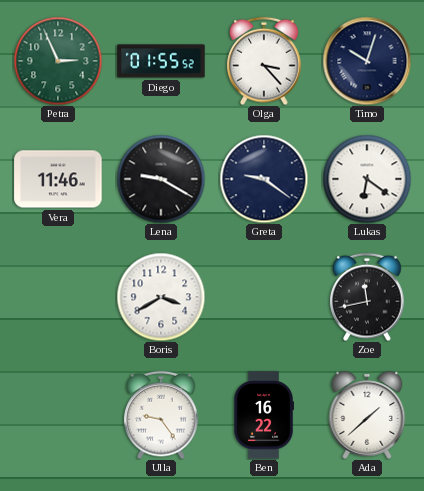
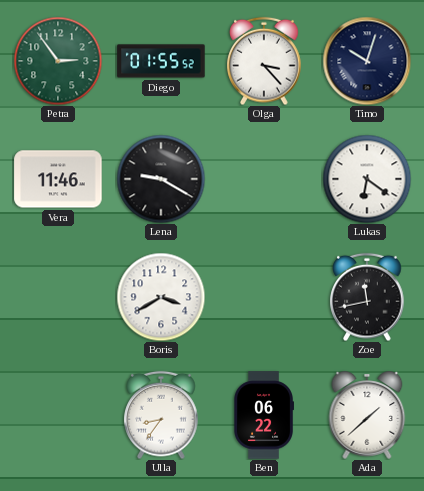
Petra: 2:56 -> 2:54 (58, 61)
Greta: 9:21 -> none (264, 179)
Ulla: 9:24 -> 8:36 (161, 415)
Ben: 16:22 -> 06:22 (264, 415)
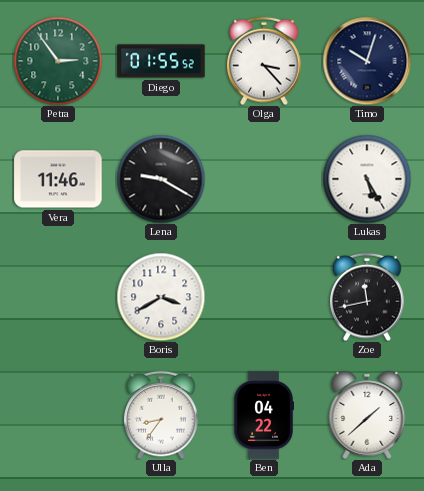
Lukas: 6:21 -> 5:25 (367, 179)
Ben: 06:22 -> 04:22 (264, 415)
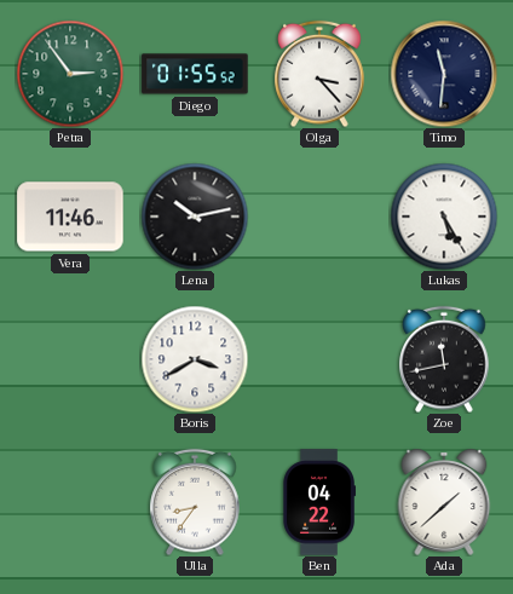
Timo: 10:03 -> 11:31 (444, 74)
Lena: 9:20 -> 10:13 (195, 217)
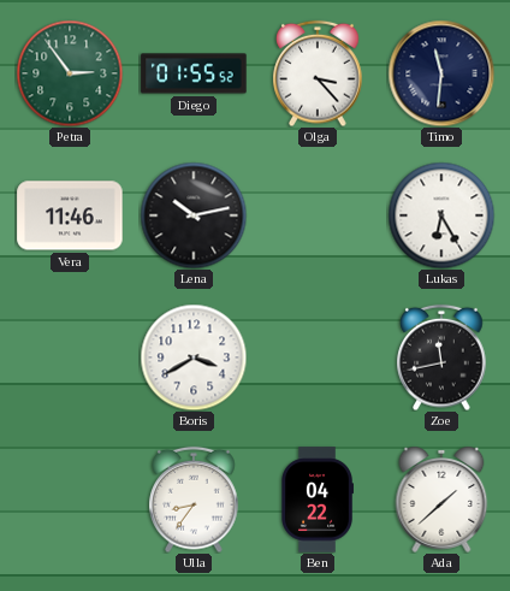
Lukas: 5:25 -> 6:25 (441, 215)
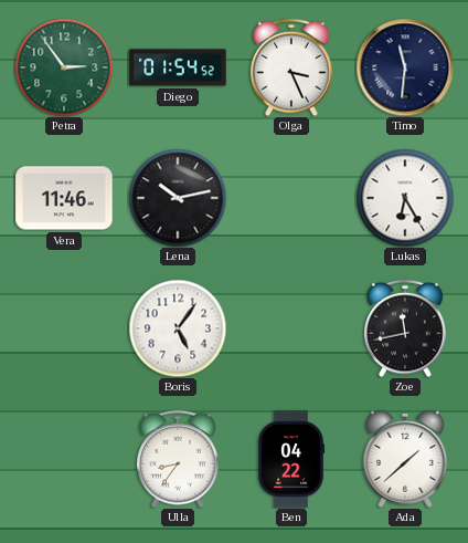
Diego: 01:55 -> 01:54 (178, 67)
Olga: 3:23 -> 3:26 (291, 67)
Boris: 3:40 -> 5:06 (178, 328)
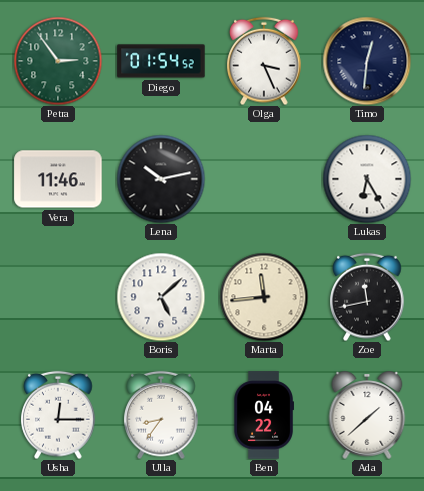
Timo: 11:31 -> 12:31 (367, 61)
Boris: 5:06 -> 5:08 (161, 297)
Marta: none -> 11:44 (264, 297)
Usha: none -> 12:15 (58, 415)
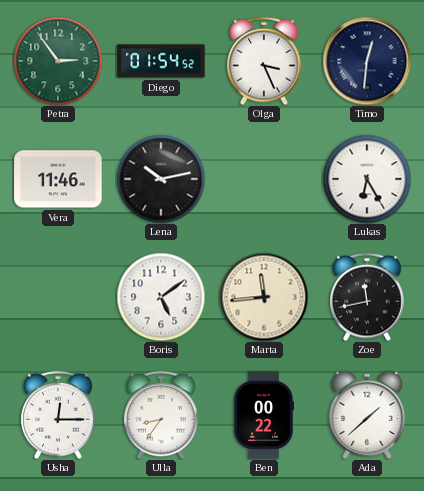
Boris: 5:08 -> 5:09 (161, 297)
Ben: 04:22 -> 00:22 (264, 415)
